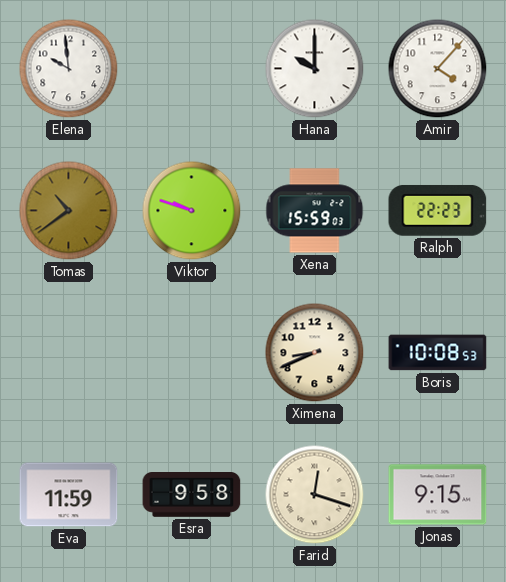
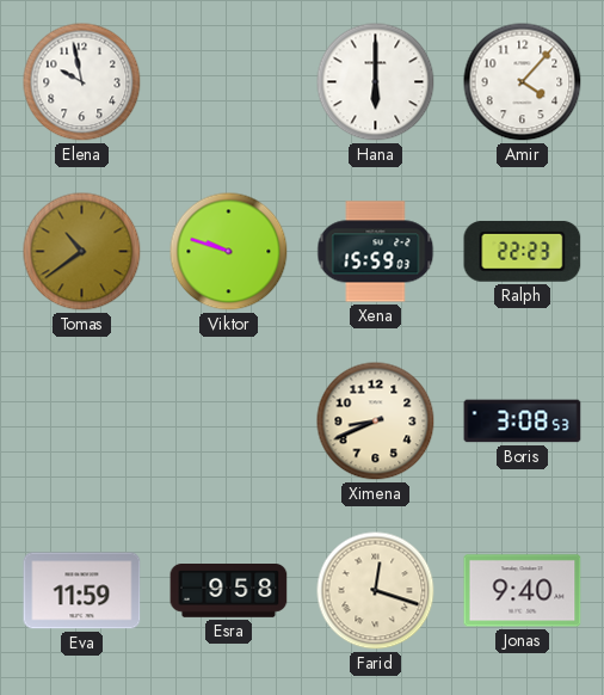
Elena: 9:59 -> 9:58 (82, 82)
Hana: 10:00 -> 6:00 (376, 82)
Boris: 10:08 -> 3:08 (523, 422)
Jonas: 9:15 -> 9:40 (523, 591)
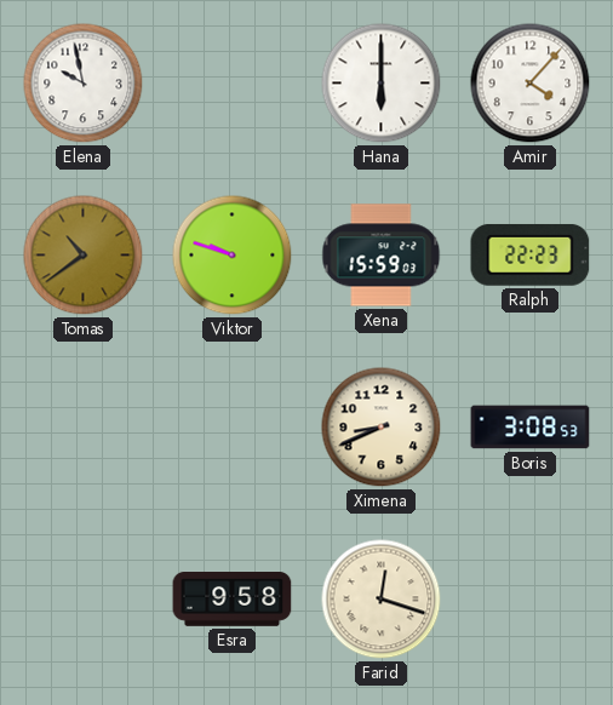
Eva: 11:59 -> none (82, 591)
Jonas: 9:40 -> none (523, 591)
